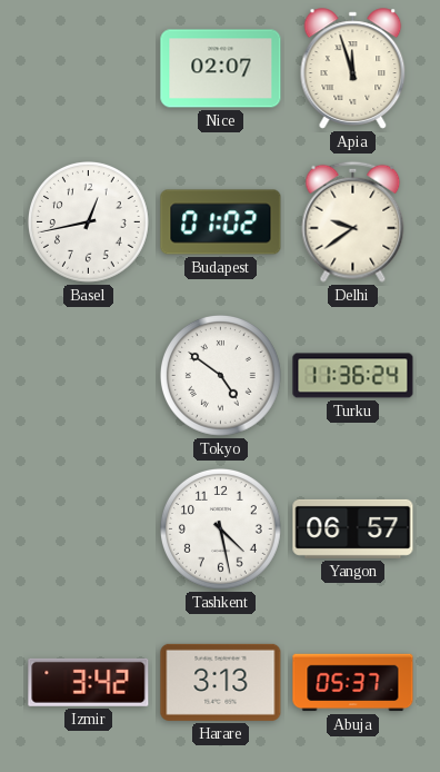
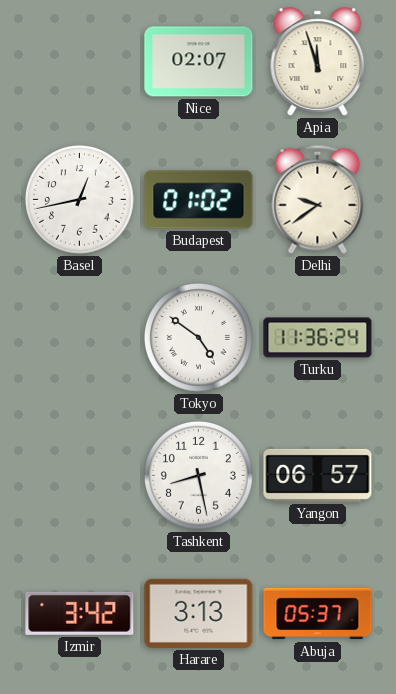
Tashkent: 4:28 -> 8:28 (198, 475)
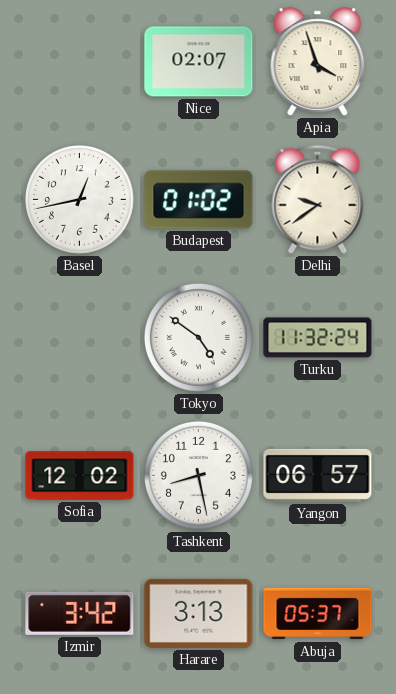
Apia: 11:57 -> 3:57 (318, 62)
Turku: 11:36 -> 11:32 (318, 338)
Sofia: none -> 12:02 (80, 476)
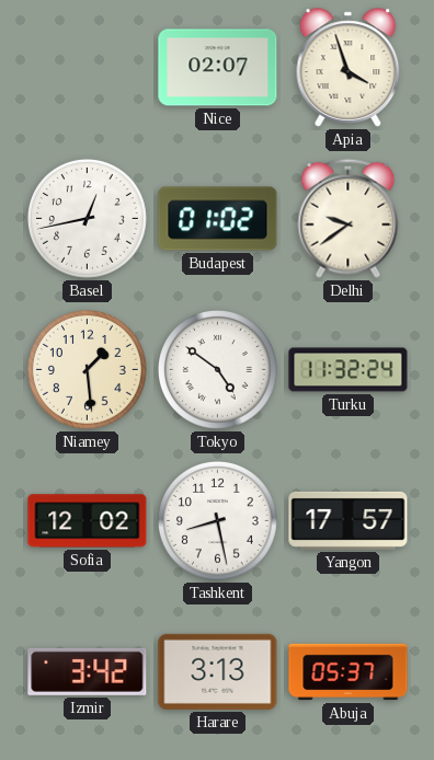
Niamey: none -> 1:29 (87, 369)
Yangon: 06:57 -> 17:57 (349, 520)
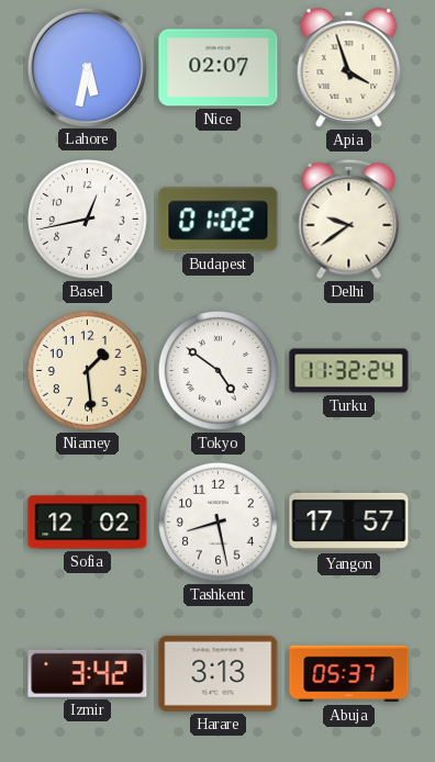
Lahore: none -> 5:32 (87, 67)
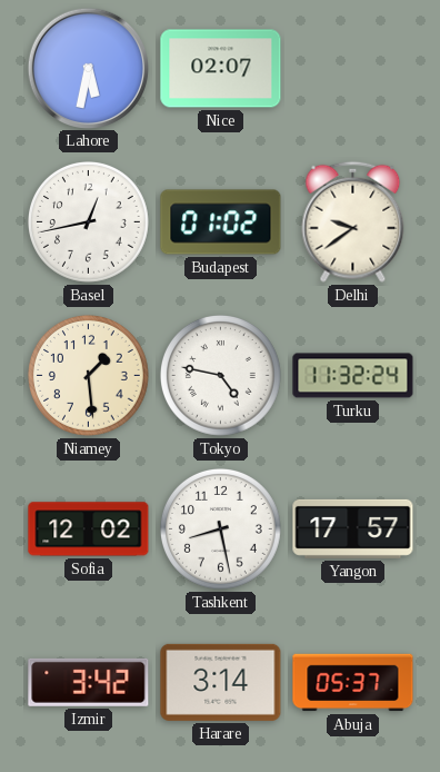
Apia: 3:57 -> none (349, 68)
Tokyo: 4:51 -> 4:47 (220, 375)
Harare: 3:13 -> 3:14 (221, 682)
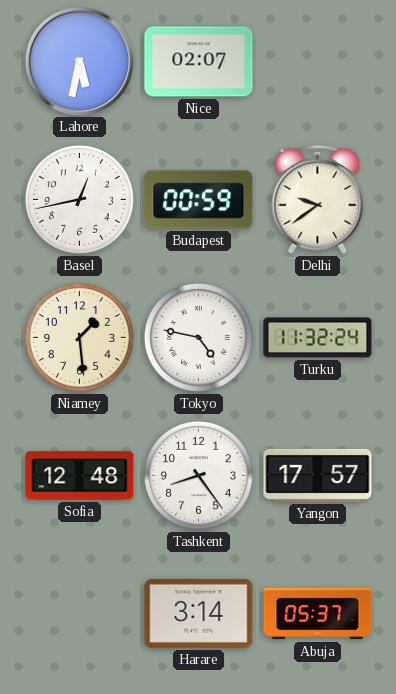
Budapest: 01:02 -> 00:59 (199, 200)
Sofia: 12:02 -> 12:48 (80, 476)
Tashkent: 8:28 -> 8:24 (198, 475)
Izmir: 3:42 -> none (89, 682)
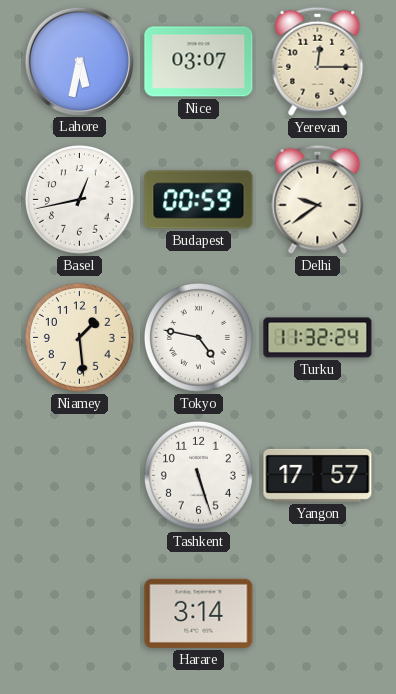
Nice: 02:07 -> 03:07 (199, 62)
Yerevan: none -> 12:15 (318, 61)
Sofia: 12:48 -> none (80, 476)
Tashkent: 8:24 -> 5:27 (198, 475)
Abuja: 05:37 -> none (318, 614)
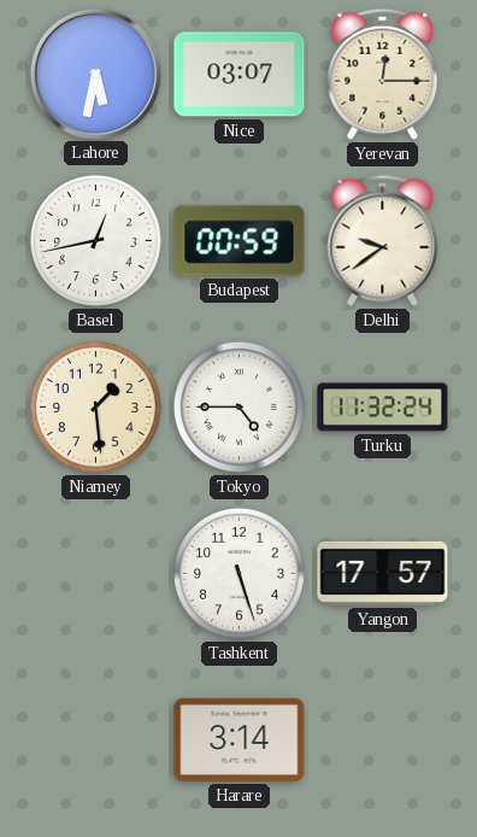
Tokyo: 4:47 -> 4:45 (238, 406)
